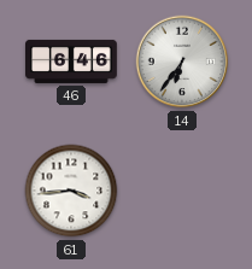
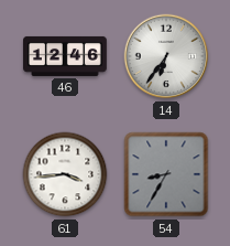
46: 6:46 -> 12:46 (65, 56)
54: none -> 8:35 (166, 174)
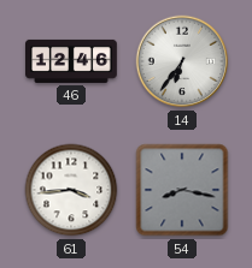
54: 8:35 -> 8:17 (182, 190)
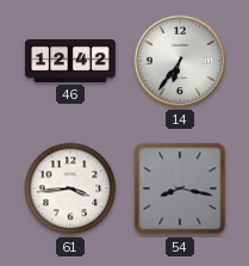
46: 12:46 -> 12:42 (70, 61)
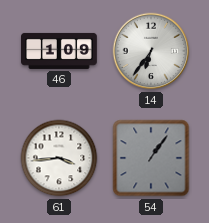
46: 12:42 -> 1:09 (59, 51)
54: 8:17 -> 1:06 (151, 158)
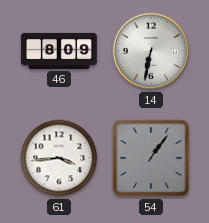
46: 1:09 -> 8:09 (59, 51)
14: 6:36 -> 6:32 (151, 51)
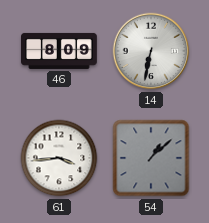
54: 1:06 -> 1:08 (151, 158)
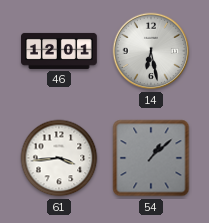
46: 8:09 -> 12:01 (59, 51)
14: 6:32 -> 6:28 (151, 51)
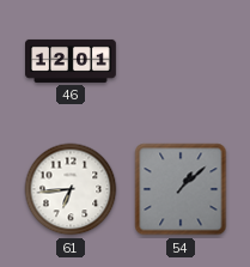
14: 6:28 -> none (151, 51)
61: 3:44 -> 6:44 (71, 189)
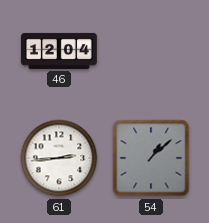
46: 12:01 -> 12:04 (59, 51)
61: 6:44 -> 2:44 (59, 158)
